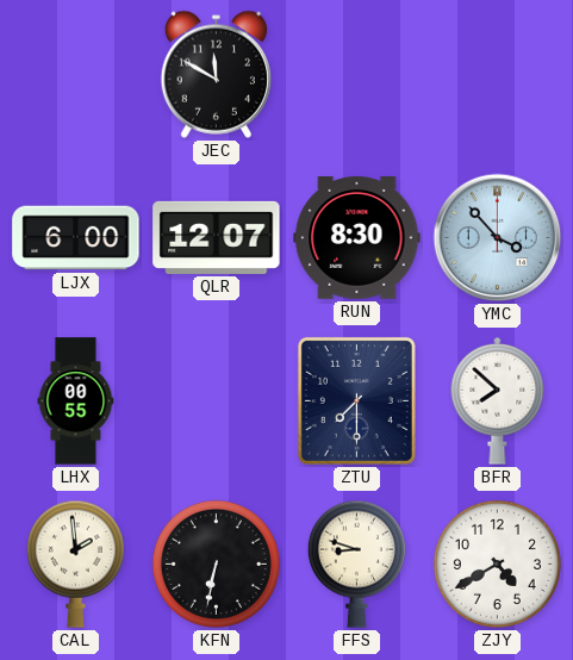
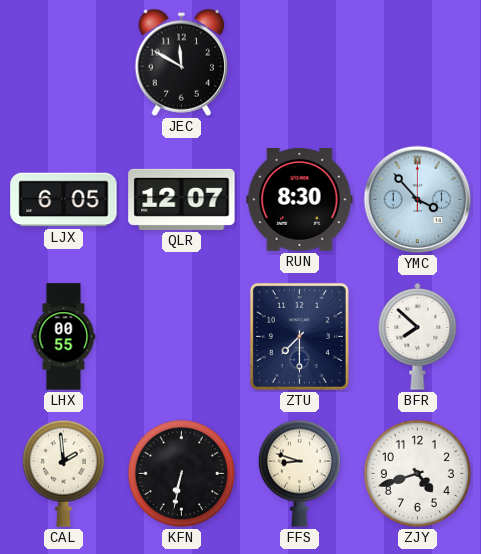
LJX: 6:00 -> 6:05 (64, 200)
ZJY: 4:40 -> 4:42 (417, 473)
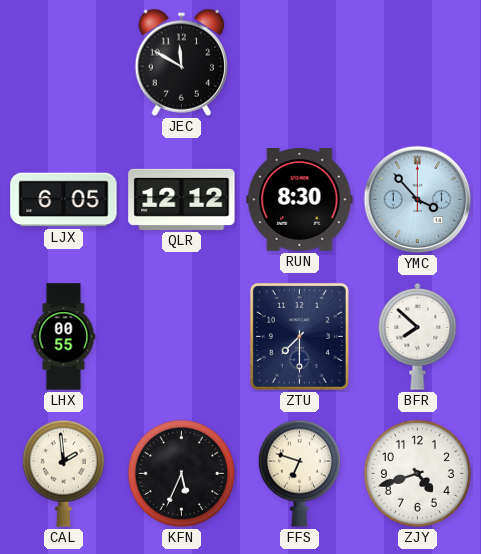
QLR: 12:07 -> 12:12 (182, 199)
KFN: 6:32 -> 5:34 (181, 473)
FFS: 8:48 -> 6:48 (299, 473)
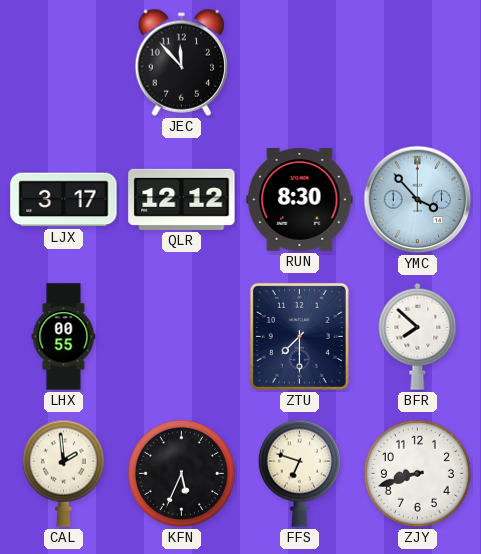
JEC: 11:50 -> 11:53 (181, 62)
LJX: 6:05 -> 3:17 (64, 200)
ZJY: 4:42 -> 8:42 (417, 473)
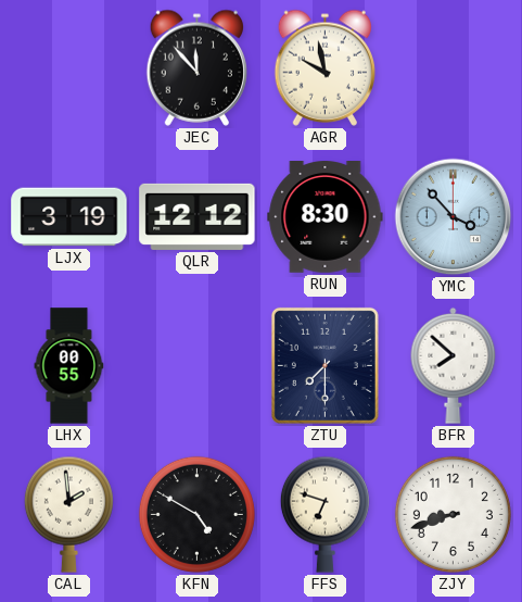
AGR: none -> 9:58 (324, 67)
LJX: 3:17 -> 3:19 (69, 217)
KFN: 5:34 -> 4:50 (196, 514)
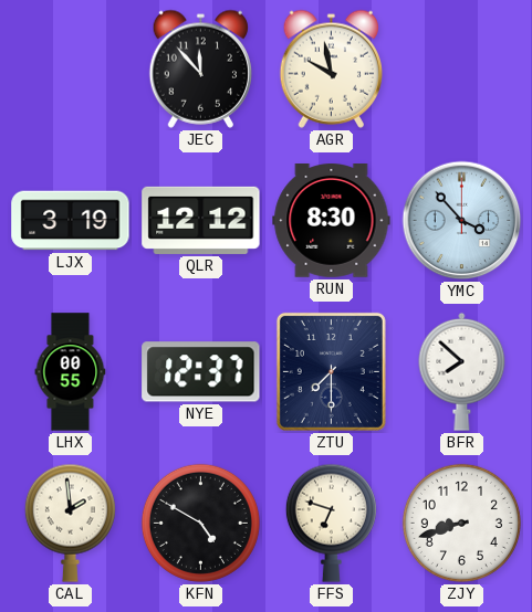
NYE: none -> 12:37 (201, 372)
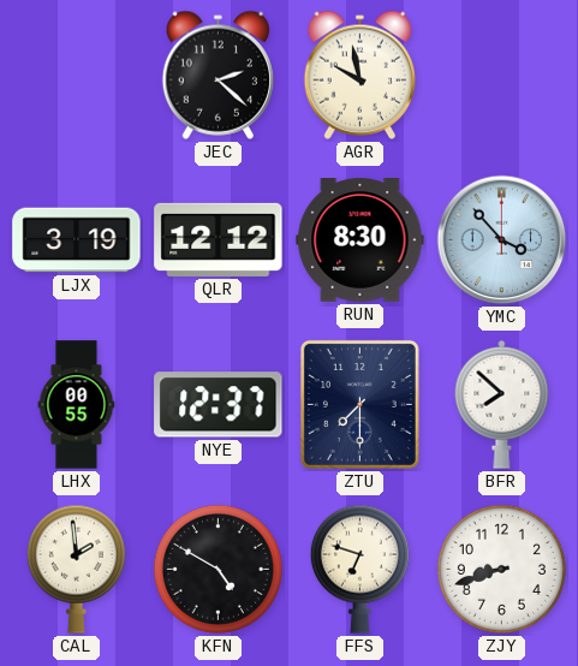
JEC: 11:53 -> 2:22 (218, 75)
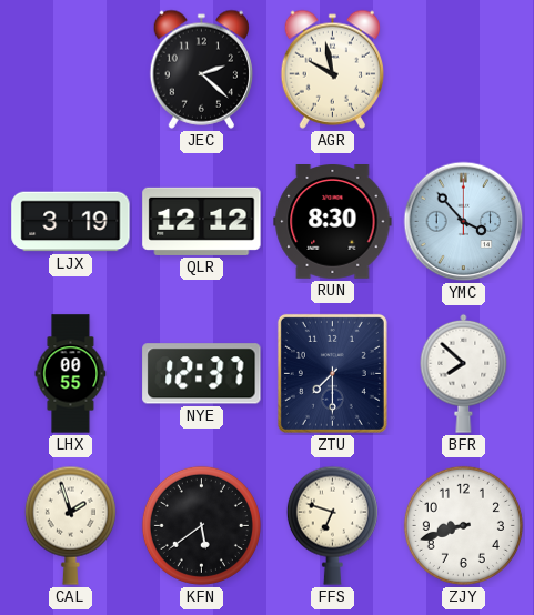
CAL: 1:59 -> 1:57 (70, 525)
KFN: 4:50 -> 5:39 (201, 525)
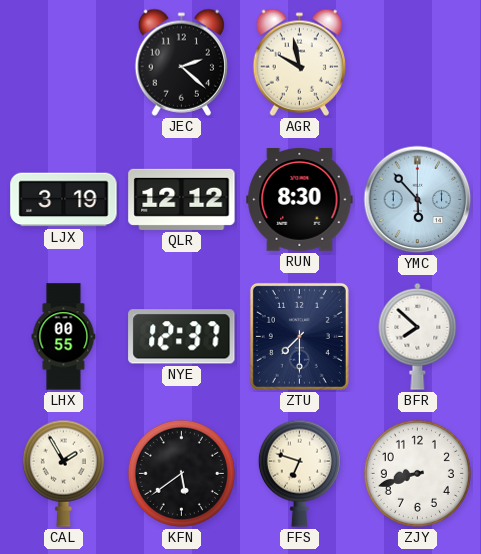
YMC: 3:53 -> 5:53 (418, 200)
CAL: 1:57 -> 1:55 (63, 473)
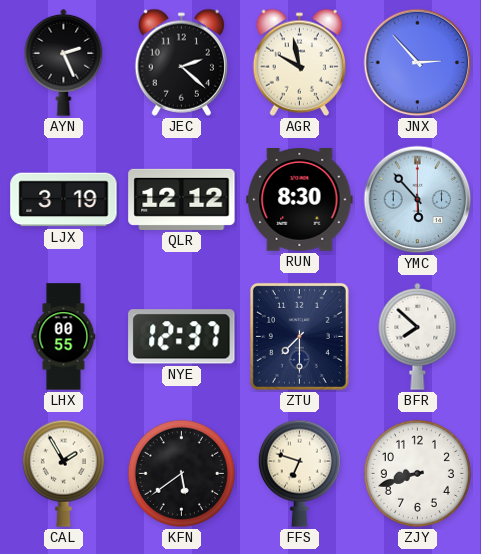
AYN: none -> 2:26 (64, 62)
JNX: none -> 2:53 (418, 63)
